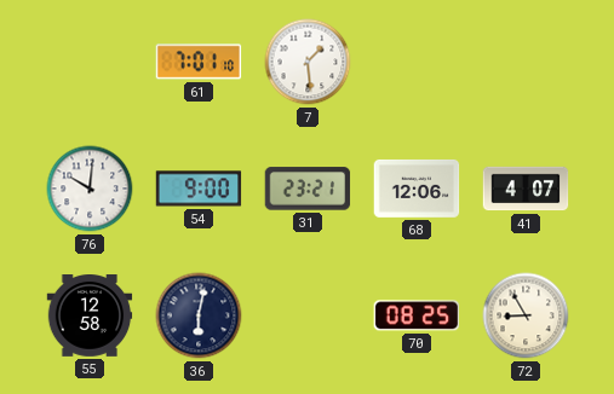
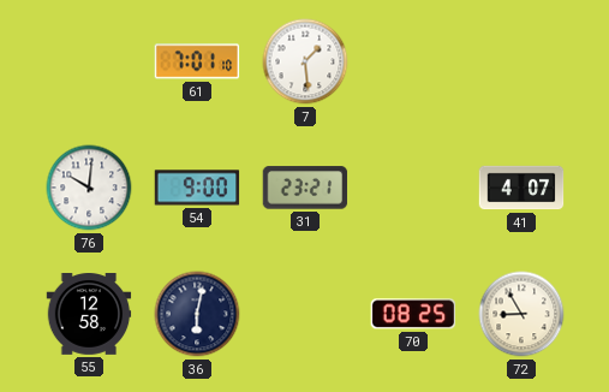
68: 12:06 -> none (417, 189)
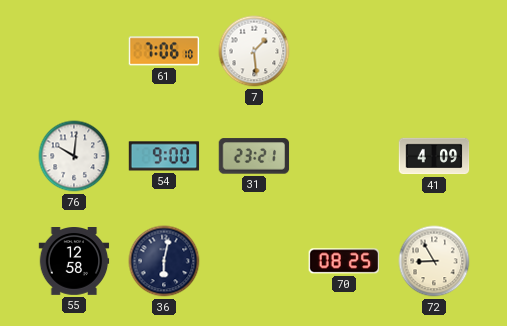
61: 7:01 -> 7:06 (164, 51)
41: 4:07 -> 4:09 (434, 156)
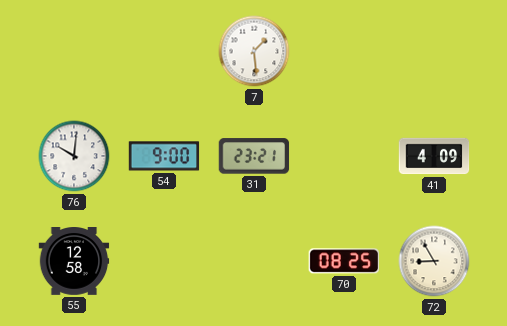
61: 7:06 -> none (164, 51)
36: 6:02 -> none (164, 261)
